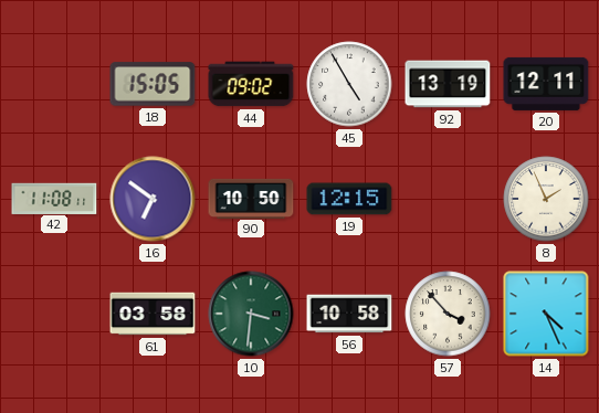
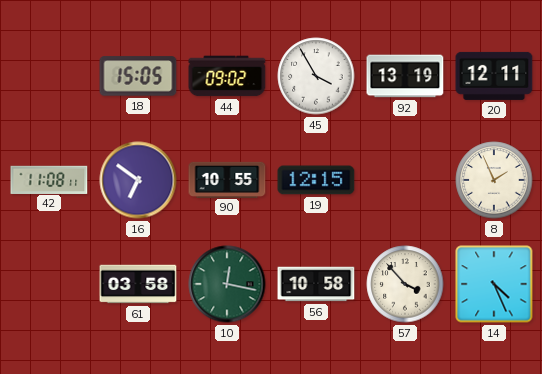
45: 4:55 -> 3:55 (316, 76)
90: 10:50 -> 10:55 (227, 179)
10: 3:31 -> 12:17 (227, 284)
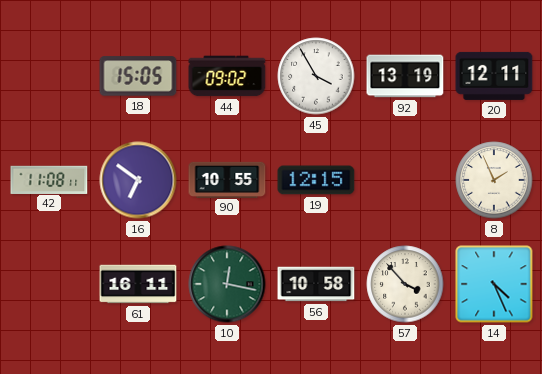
61: 03:58 -> 16:11 (138, 284)
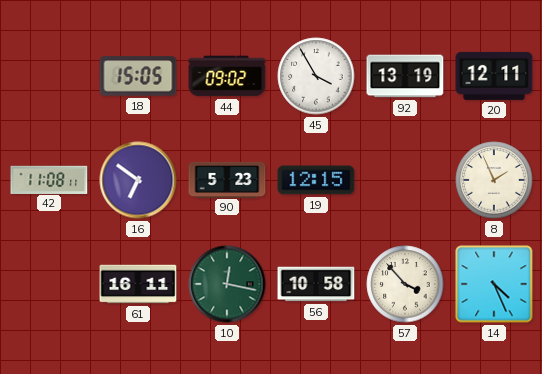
90: 10:55 -> 5:23 (227, 179)
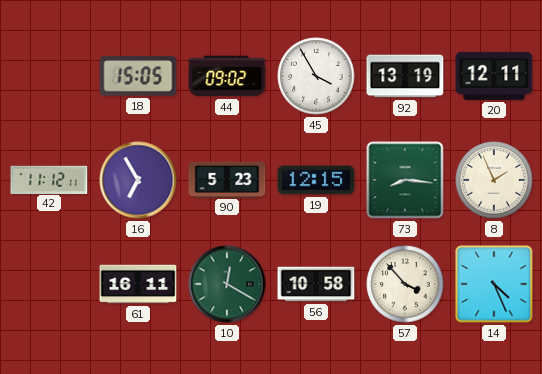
42: 11:08 -> 11:12 (49, 179)
16: 6:51 -> 6:55 (138, 180)
73: none -> 8:16 (405, 180)
10: 12:17 -> 12:20 (227, 284)
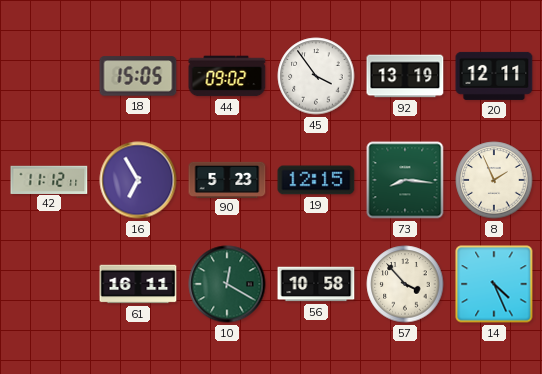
45: 3:55 -> 3:54 (316, 76)
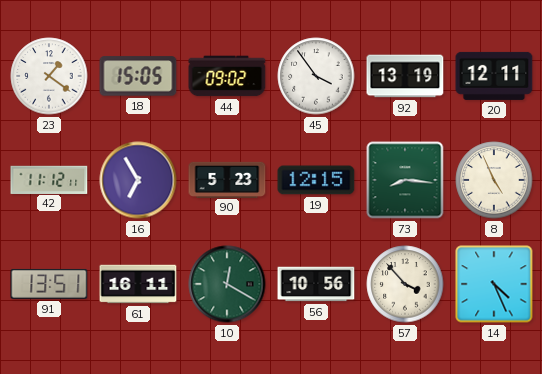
23: none -> 1:21 (49, 76)
8: 1:56 -> 4:56 (494, 180)
91: none -> 13:51 (49, 284)
56: 10:58 -> 10:56 (316, 284)
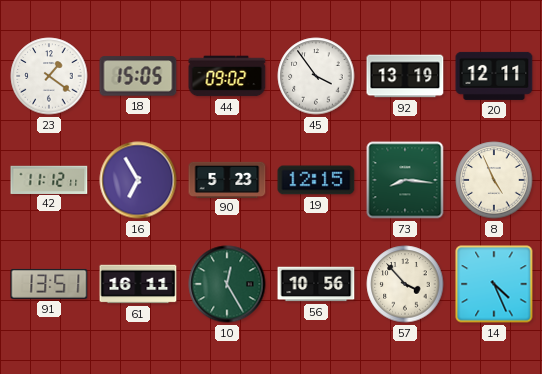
10: 12:20 -> 12:25 (227, 284)
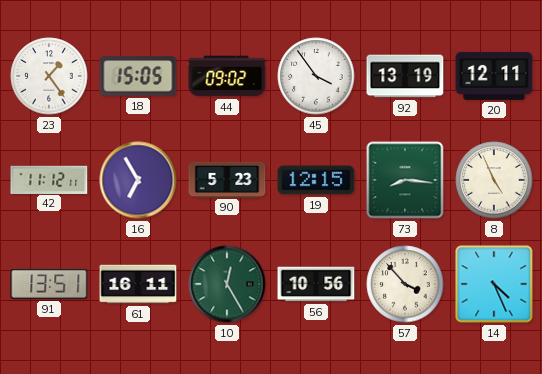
23: 1:21 -> 1:24 (49, 76)
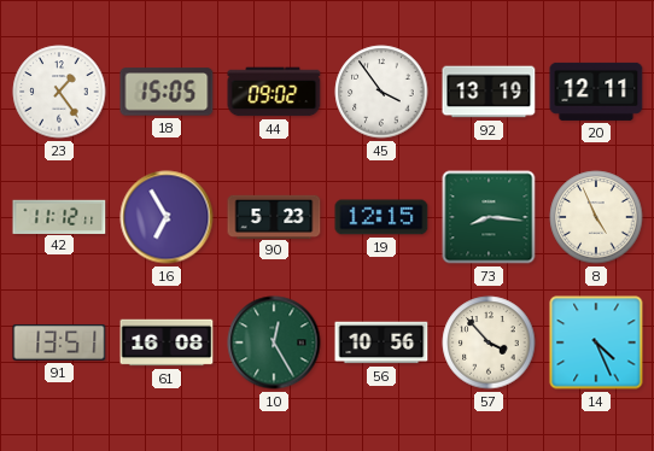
61: 16:11 -> 16:08 (167, 342)
